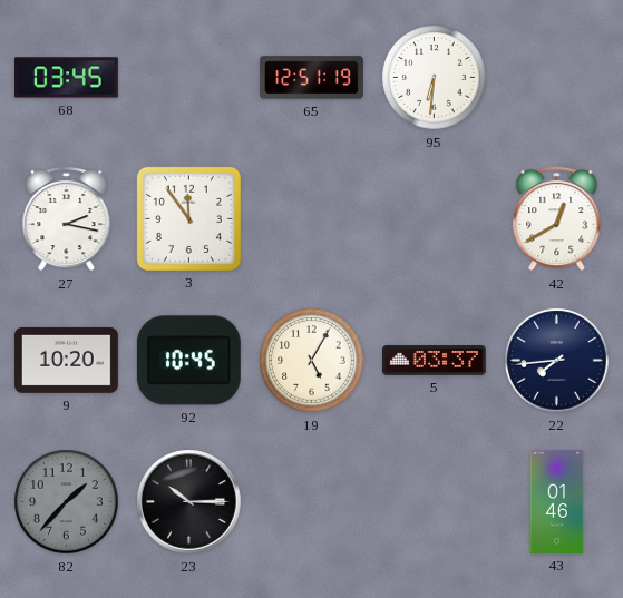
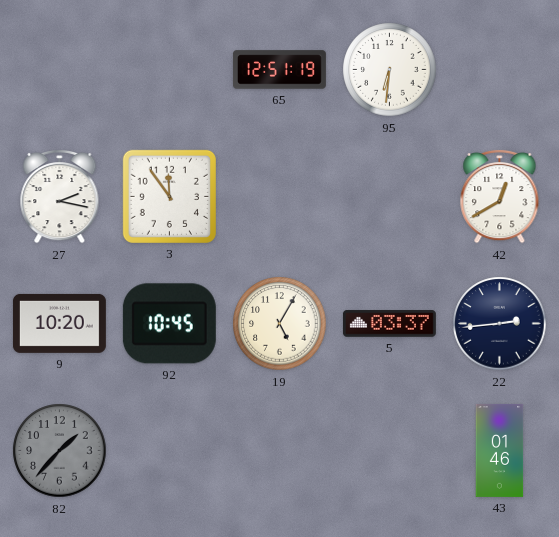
68: 03:45 -> none (66, 78)
22: 7:44 -> 2:44 (500, 324)
23: 10:15 -> none (189, 502)
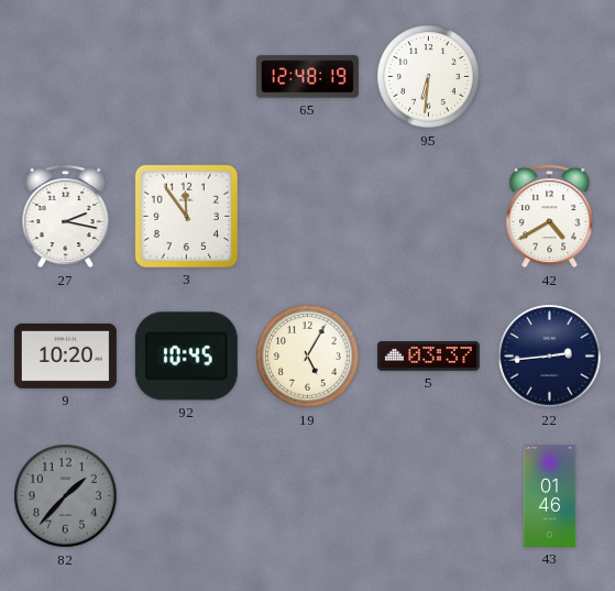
65: 12:51 -> 12:48 (307, 77)
42: 12:40 -> 4:40 (550, 216)
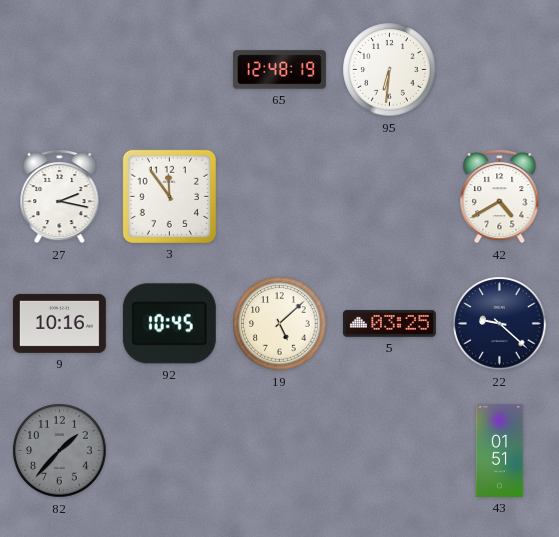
9: 10:20 -> 10:16 (59, 323)
19: 5:05 -> 5:08 (280, 324)
5: 03:37 -> 03:25 (389, 324)
22: 2:44 -> 9:22 (500, 324)
43: 01:46 -> 01:51 (500, 450)
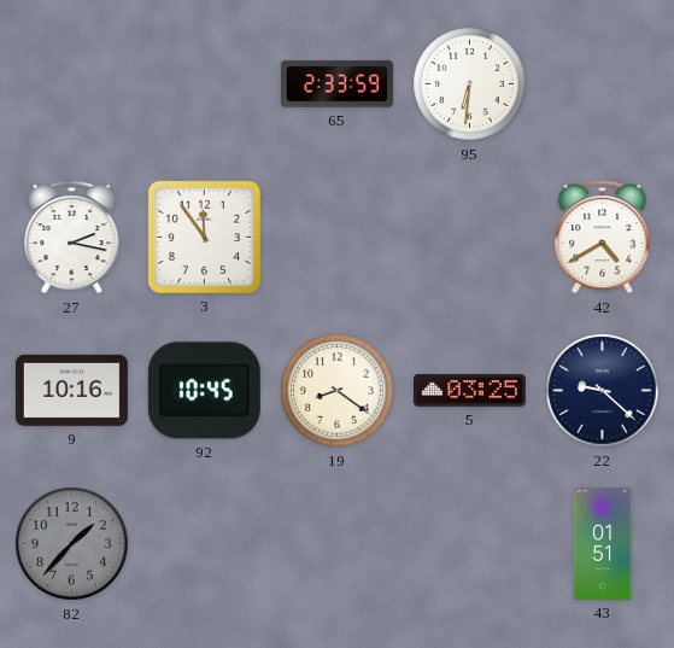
65: 12:48 -> 2:33 (336, 84)
19: 5:08 -> 8:21 (338, 391)
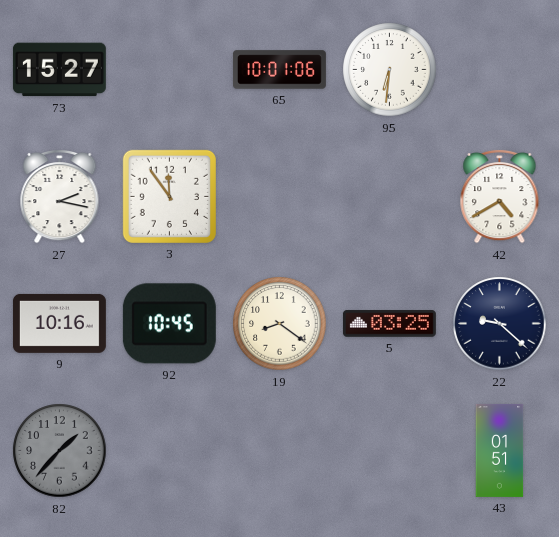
73: none -> 15:27 (59, 70)
65: 2:33 -> 10:01 (279, 70)
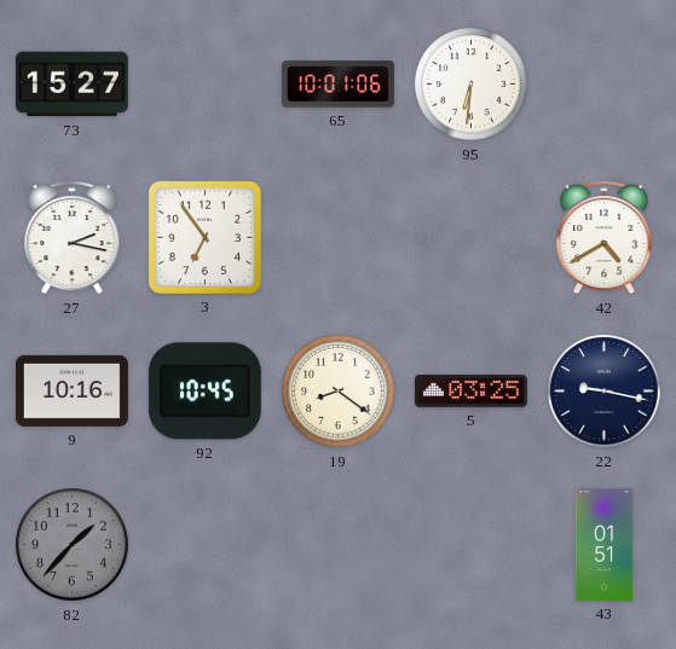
3: 11:54 -> 6:54 (204, 237)
22: 9:22 -> 9:17 (605, 392)
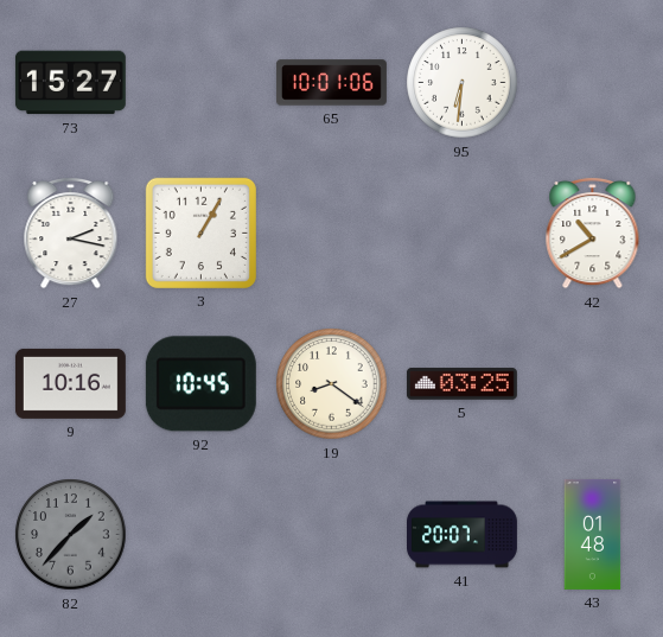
3: 6:54 -> 1:05 (200, 232)
42: 4:40 -> 10:40 (593, 232)
22: 9:17 -> none (605, 392)
41: none -> 20:07 (463, 535)
43: 01:51 -> 01:48 (593, 534)
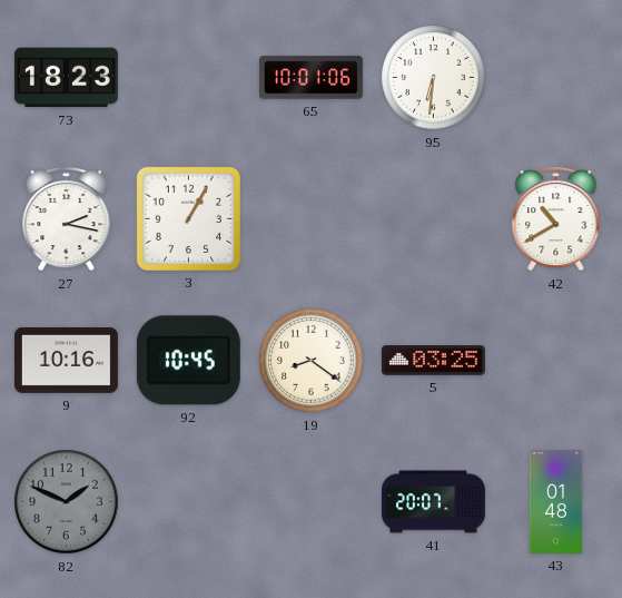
73: 15:27 -> 18:23 (66, 78)
82: 1:37 -> 1:49 (67, 502)
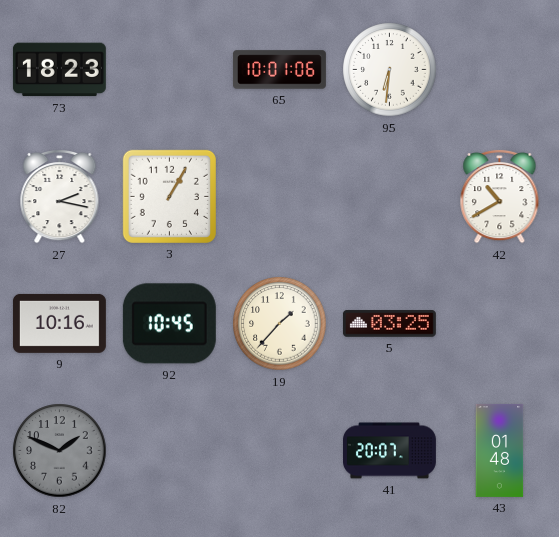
19: 8:21 -> 1:37 (280, 324)
